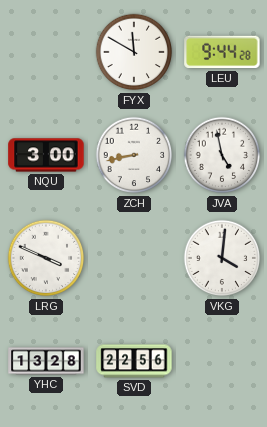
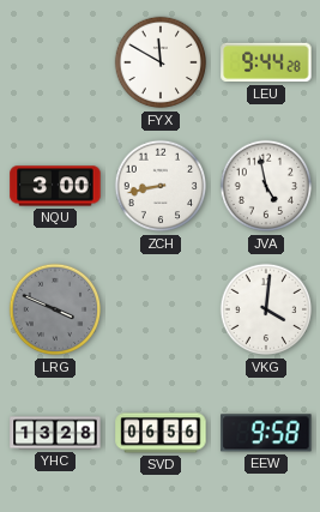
LRG dial: white -> grey (55, 309)
SVD: 22:56 -> 06:56 (161, 433)
EEW: none -> 9:58 (266, 433)
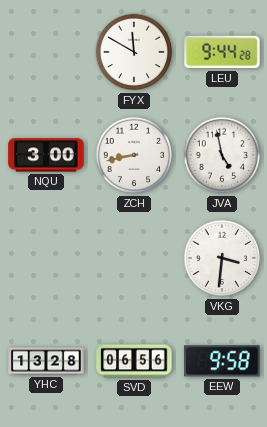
LRG: 3:49 -> none (55, 309)
VKG: 4:01 -> 3:31 (222, 258)
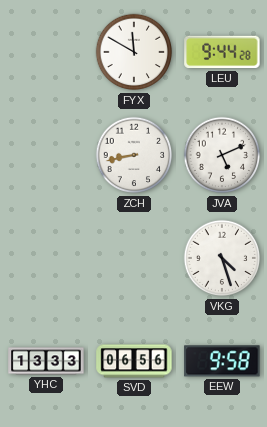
NQU: 3:00 -> none (46, 155)
JVA: 4:58 -> 5:11 (222, 155)
VKG: 3:31 -> 4:27 (222, 258)
YHC: 13:28 -> 13:33 (46, 361)
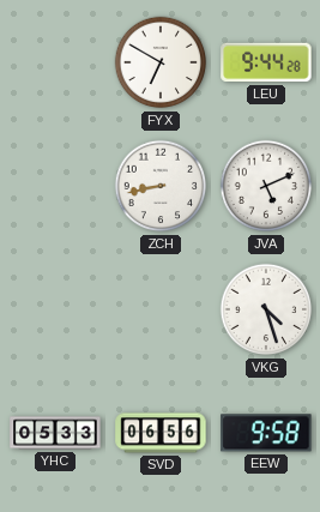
FYX: 11:50 -> 6:50 (161, 62)
YHC: 13:33 -> 05:33 (55, 433)
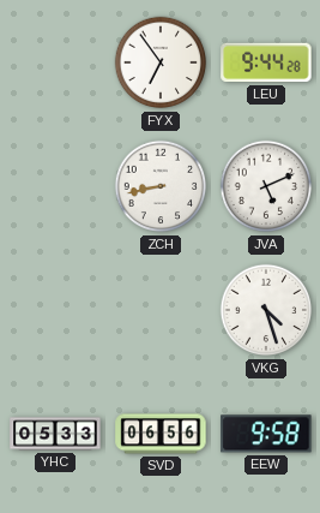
FYX: 6:50 -> 6:54 (161, 62)
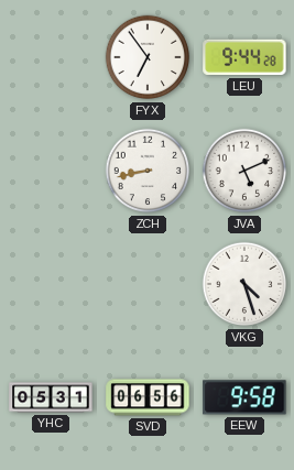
YHC: 05:33 -> 05:31 (51, 397)
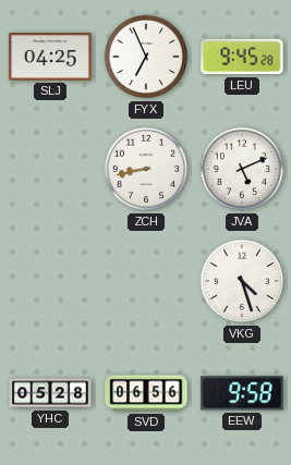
SLJ: none -> 04:25 (50, 58)
FYX: 6:54 -> 6:56 (146, 57)
LEU: 9:44 -> 9:45 (242, 57)
YHC: 05:31 -> 05:28 (50, 393)
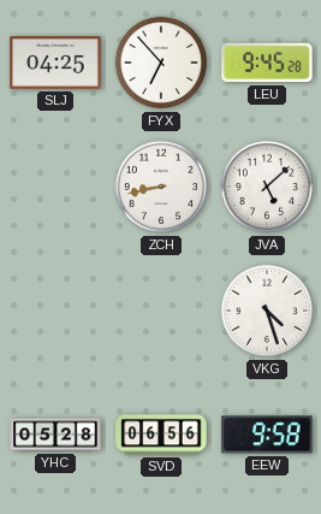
FYX: 6:56 -> 6:53 (161, 63)
JVA: 5:11 -> 5:08 (267, 187)
